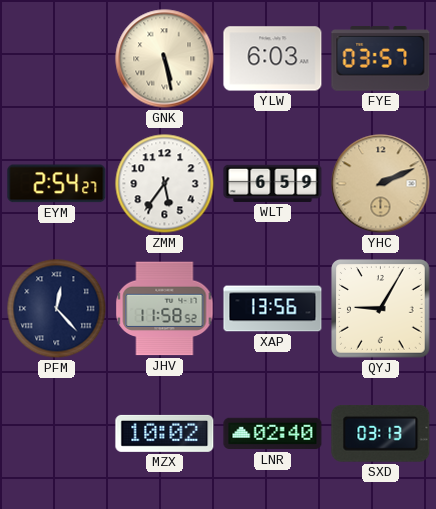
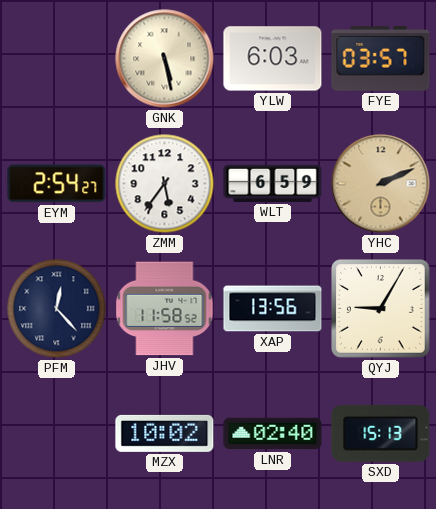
SXD: 03:13 -> 15:13 (381, 433)
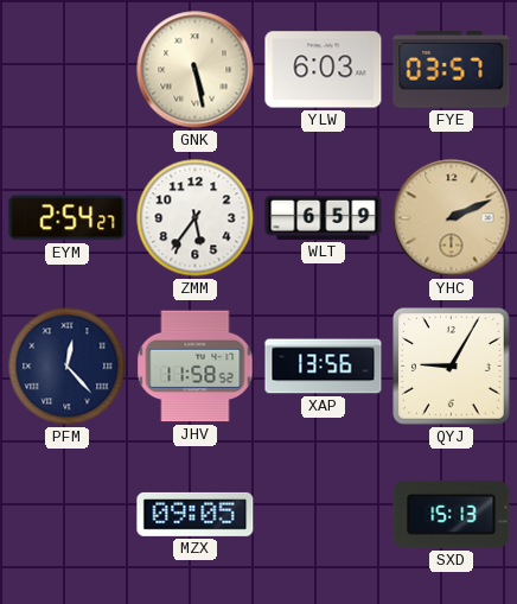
MZX: 10:02 -> 09:05 (196, 514)
LNR: 02:40 -> none (273, 434)
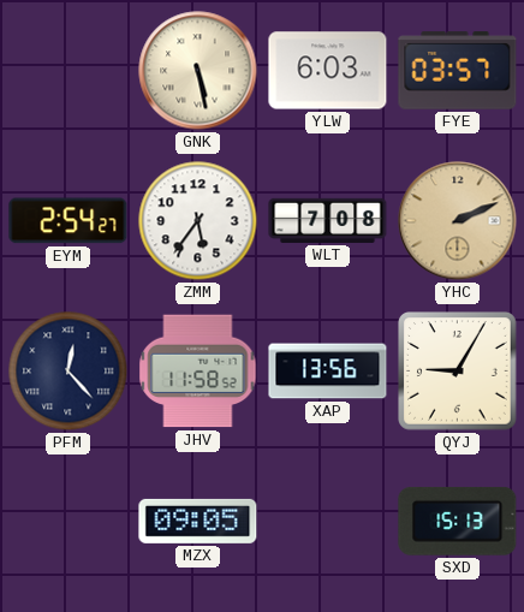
WLT: 6:59 -> 7:08 (328, 220)
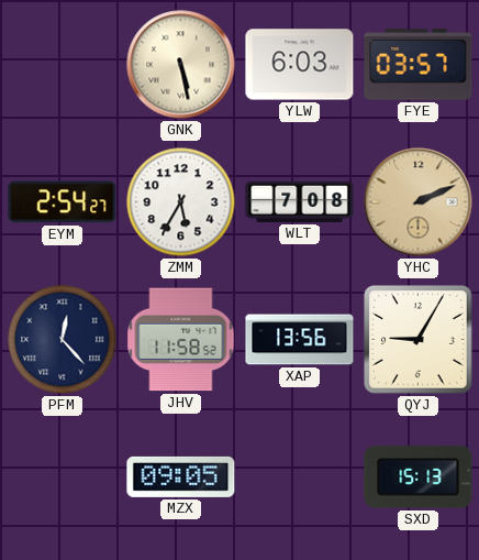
ZMM: 5:36 -> 5:35 (181, 202)
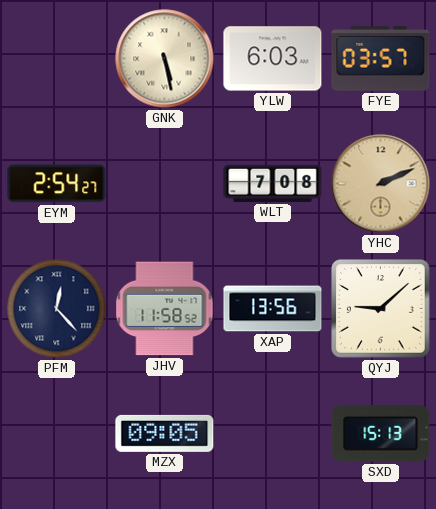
ZMM: 5:35 -> none (181, 202)
QYJ: 9:05 -> 9:08 (381, 309)
